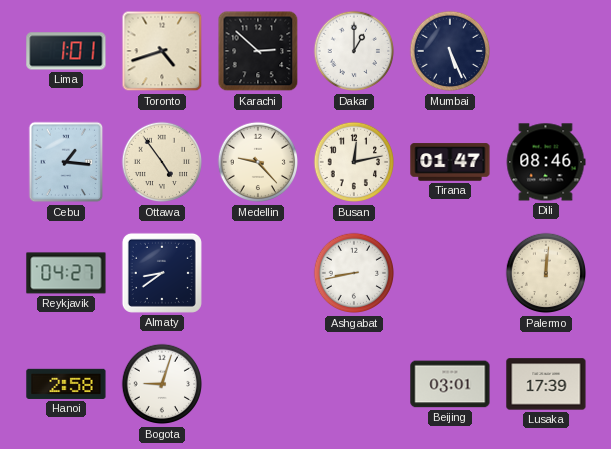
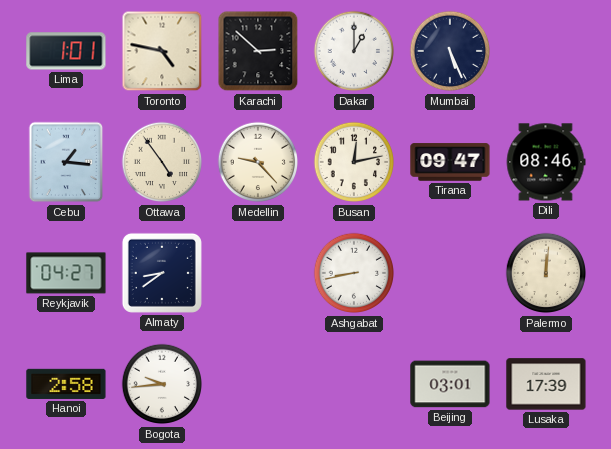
Toronto: 4:42 -> 4:47 (162, 51)
Tirana: 01:47 -> 09:47 (450, 162)
Bogota: 9:03 -> 9:44 (162, 384)
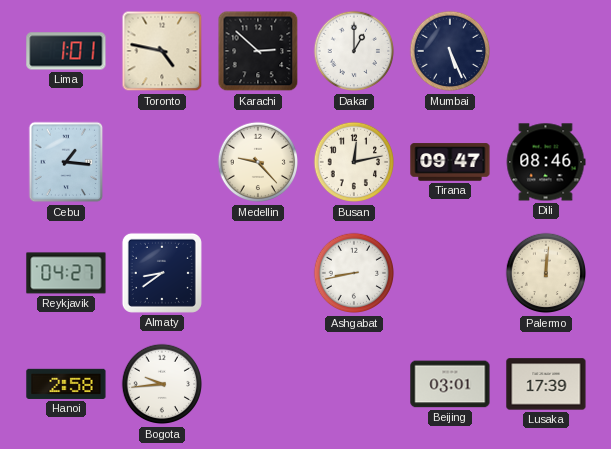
Ottawa: 4:54 -> none (162, 162)
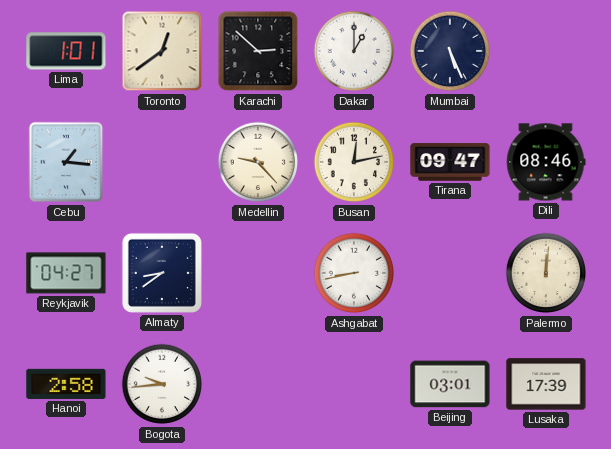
Toronto: 4:47 -> 12:39 (162, 51)
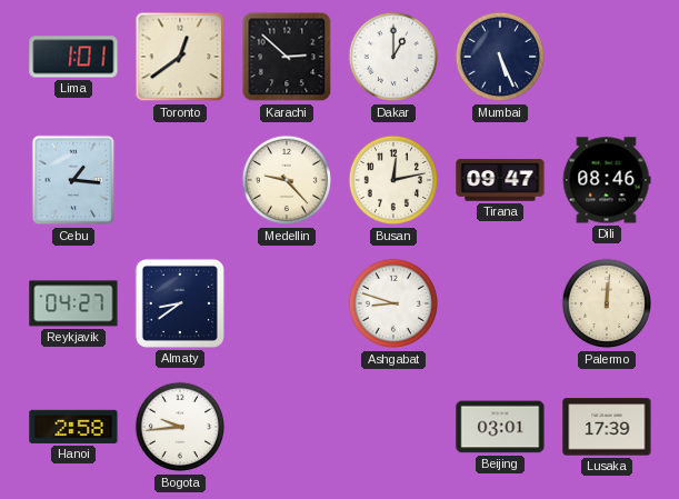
Ashgabat: 8:43 -> 8:48 (393, 303)
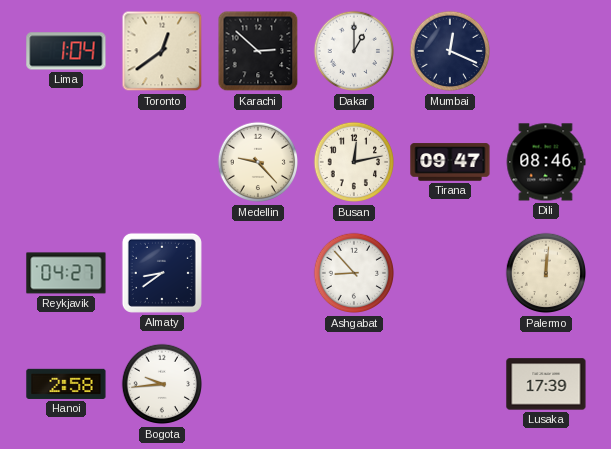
Lima: 1:01 -> 1:04 (66, 51)
Mumbai: 5:26 -> 12:19 (450, 51)
Cebu: 1:16 -> none (73, 180)
Ashgabat: 8:48 -> 8:53 (354, 273)
Beijing: 03:01 -> none (500, 427)
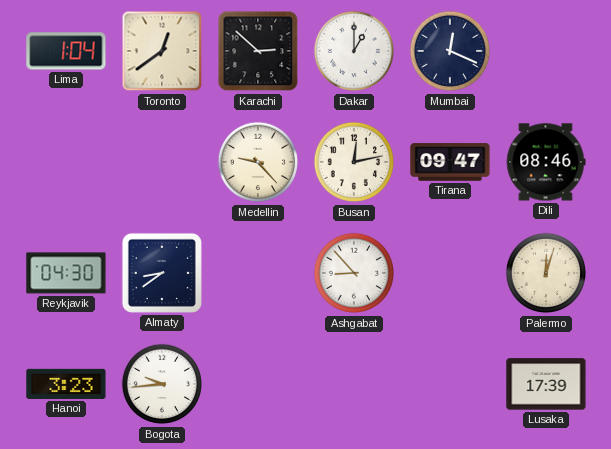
Reykjavik: 04:27 -> 04:30 (66, 273)
Palermo: 12:01 -> 12:03 (546, 273)
Hanoi: 2:58 -> 3:23 (66, 384)
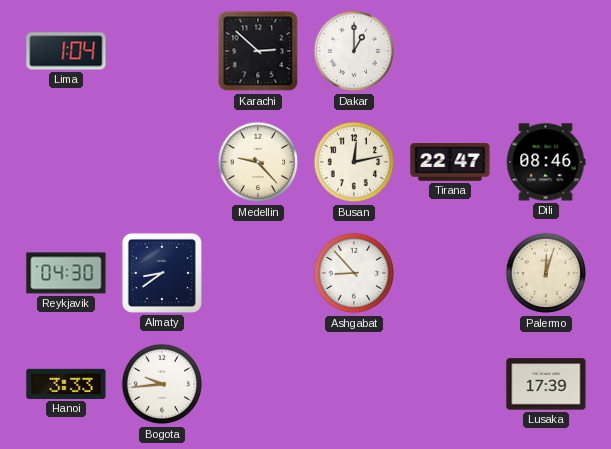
Toronto: 12:39 -> none (162, 51)
Mumbai: 12:19 -> none (450, 51)
Tirana: 09:47 -> 22:47 (450, 162)
Hanoi: 3:23 -> 3:33 (66, 384)
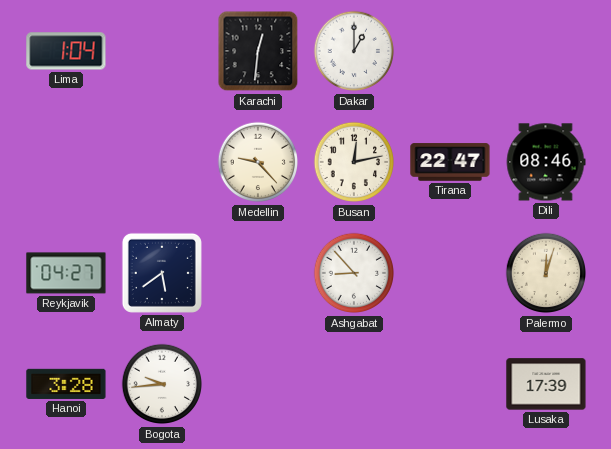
Karachi: 2:52 -> 12:31 (258, 51)
Reykjavik: 04:30 -> 04:27 (66, 273)
Almaty: 8:39 -> 5:39 (162, 273)
Hanoi: 3:33 -> 3:28 (66, 384)
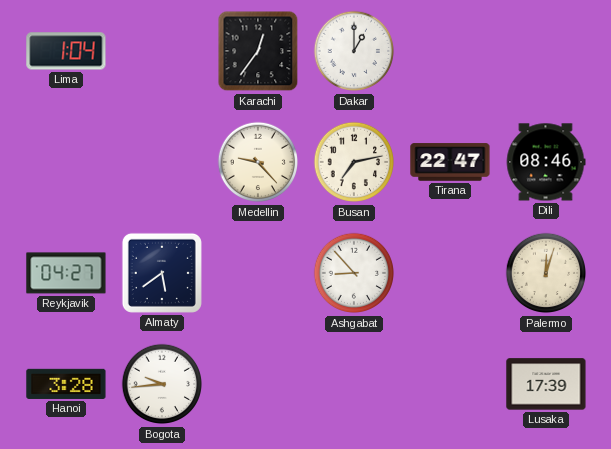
Karachi: 12:31 -> 12:36 (258, 51)
Busan: 12:13 -> 7:13 (354, 162)
